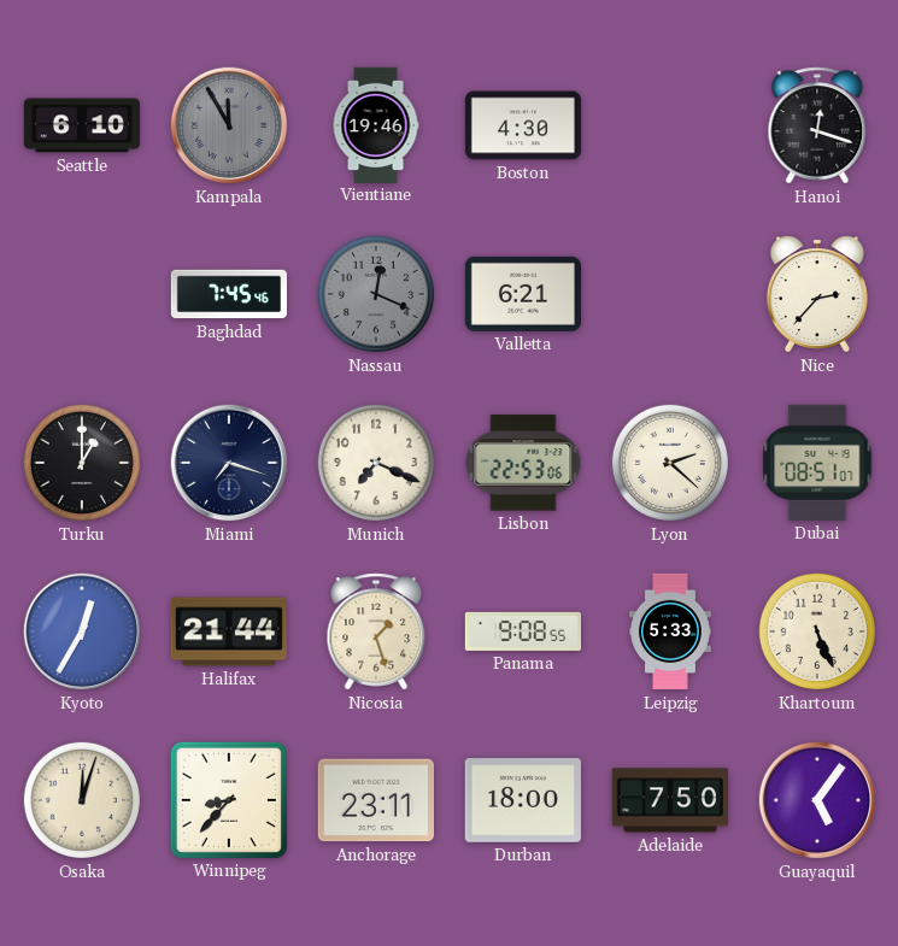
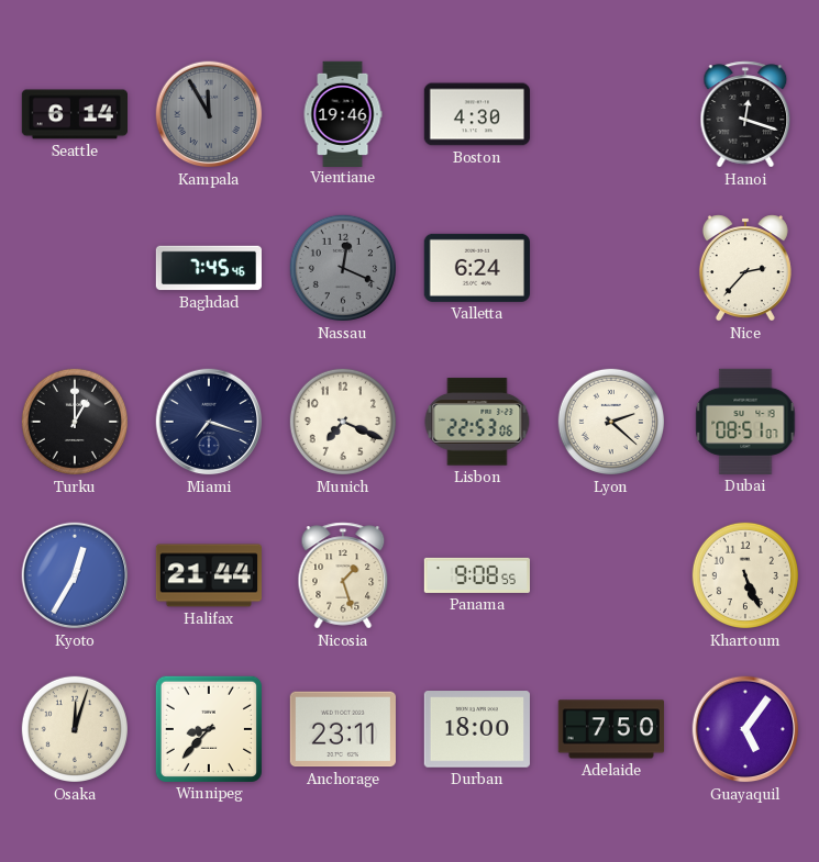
Seattle: 6:10 -> 6:14 (74, 114)
Valletta: 6:21 -> 6:24 (477, 268)
Leipzig: 5:33 -> none (671, 631)
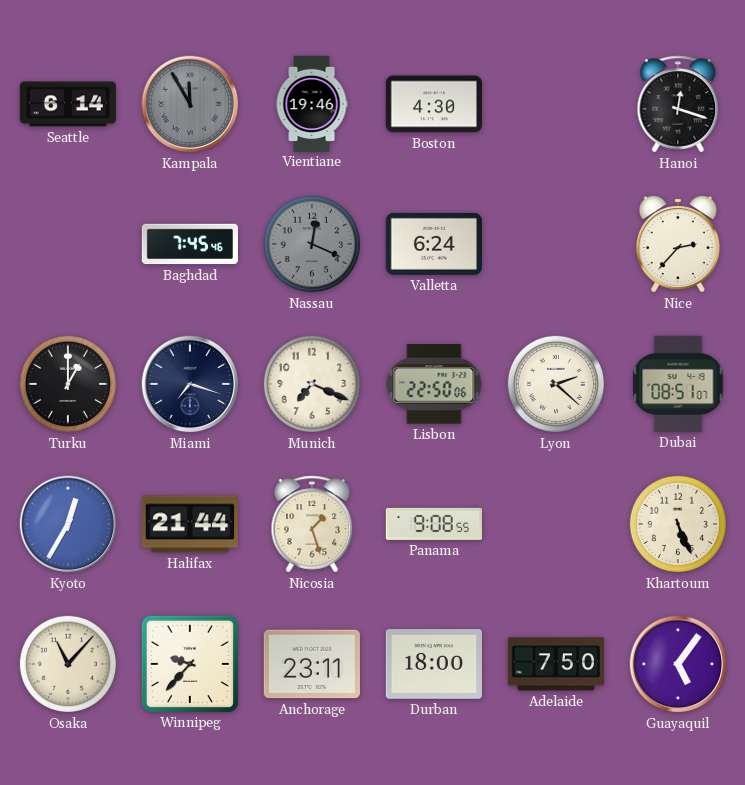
Lisbon: 22:53 -> 22:50 (434, 384)
Osaka: 12:03 -> 11:07 (68, 664)
Winnipeg: 8:37 -> 9:37 (190, 664)
